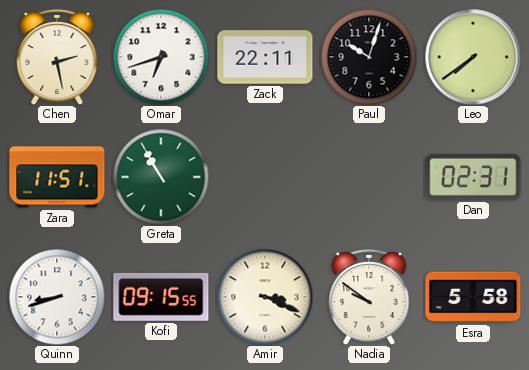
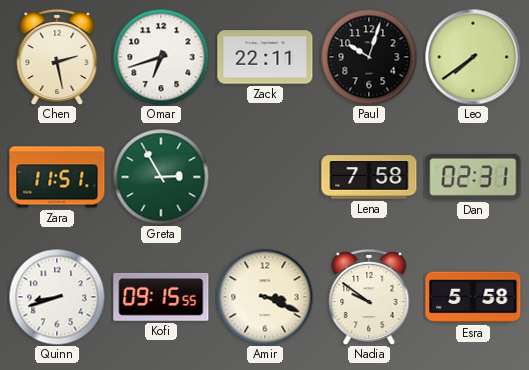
Greta: 10:55 -> 2:55 (161, 177)
Lena: none -> 7:58 (369, 177)
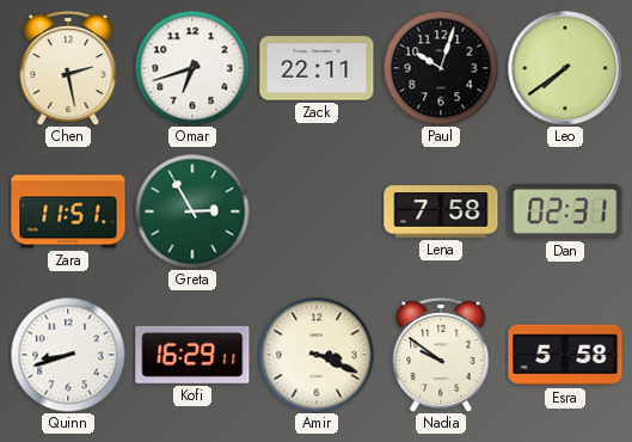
Kofi: 09:15 -> 16:29 (192, 355)
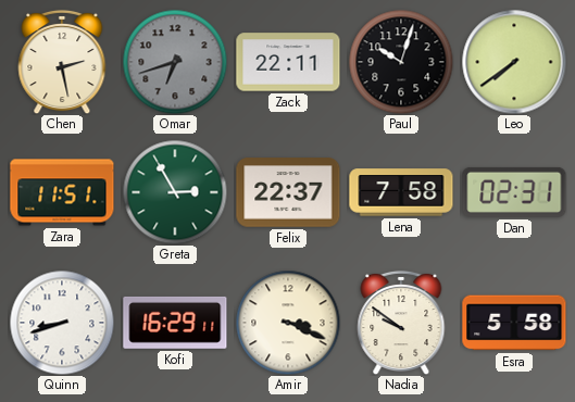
Omar dial: white -> grey (175, 62)
Felix: none -> 22:37 (288, 192)
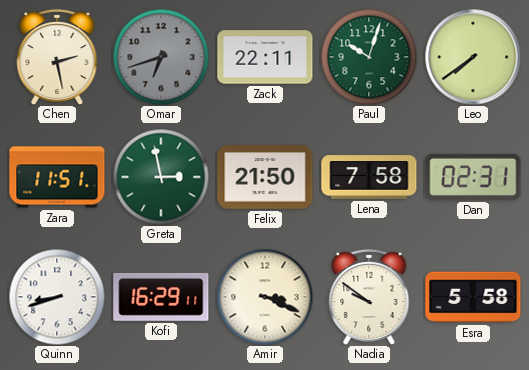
Paul dial: black -> green (369, 57)
Greta: 2:55 -> 2:58 (161, 177)
Felix: 22:37 -> 21:50 (265, 177)
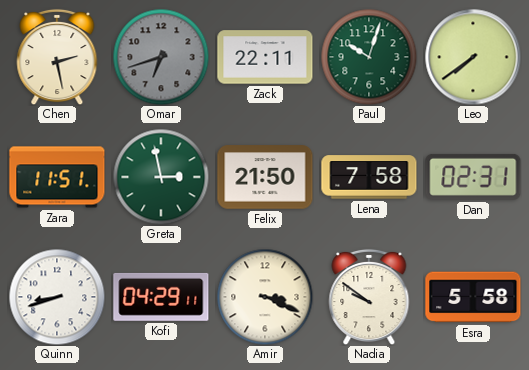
Kofi: 16:29 -> 04:29 (161, 297)
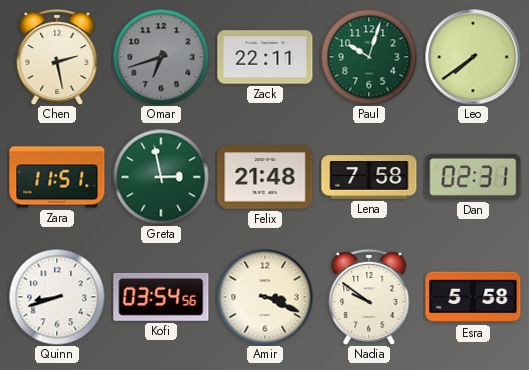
Felix: 21:50 -> 21:48 (265, 177)
Kofi: 04:29 -> 03:54 (161, 297)
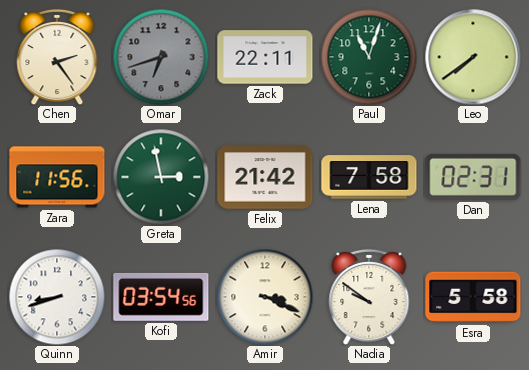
Chen: 2:28 -> 2:24 (57, 57)
Paul: 10:03 -> 11:03 (369, 57)
Zara: 11:51 -> 11:56 (57, 177)
Felix: 21:48 -> 21:42 (265, 177)
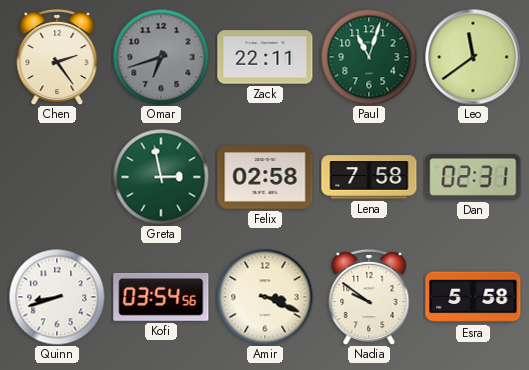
Leo: 7:39 -> 11:39 (473, 57)
Zara: 11:56 -> none (57, 177)
Felix: 21:42 -> 02:58 (265, 177)
